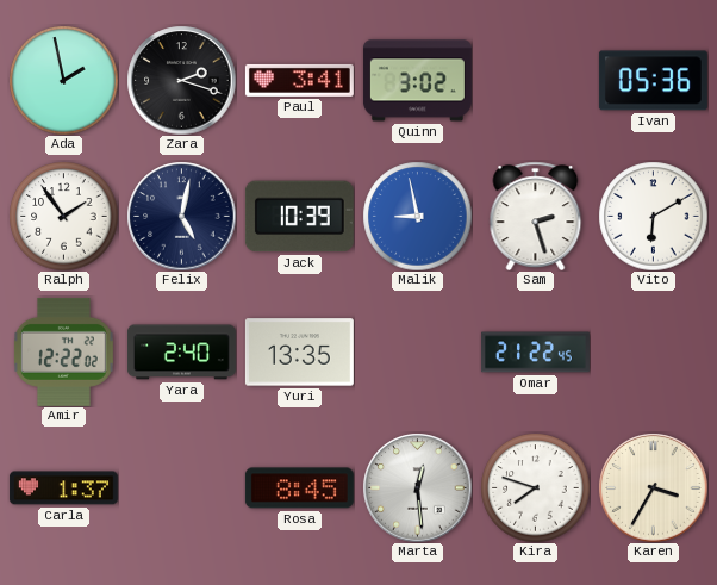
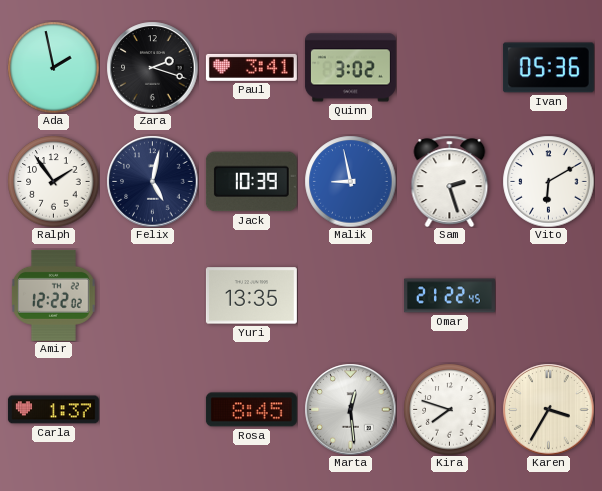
Yara: 2:40 -> none (181, 353)
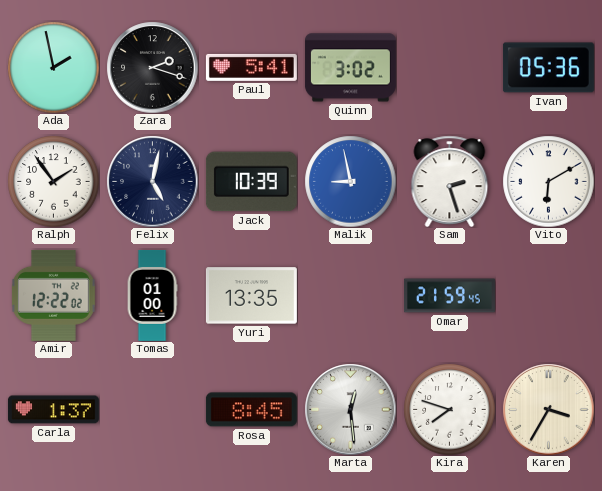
Paul: 3:41 -> 5:41 (251, 67)
Tomas: none -> 01:00 (152, 295)
Omar: 21:22 -> 21:59 (449, 296)
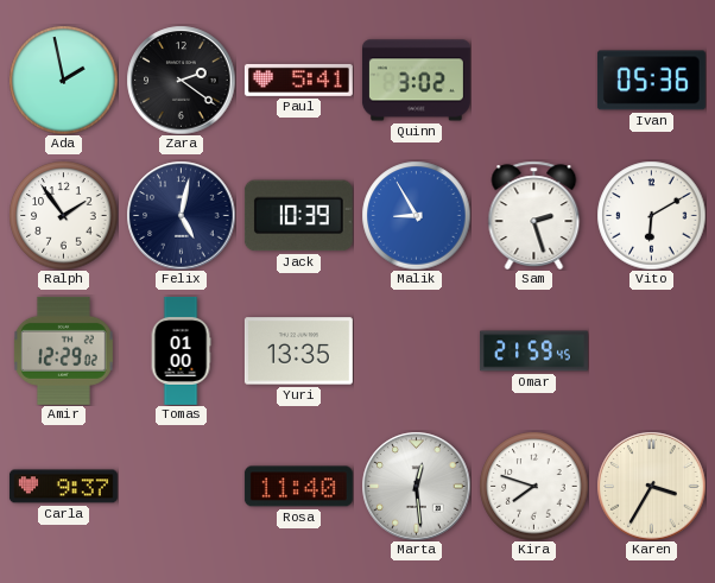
Zara: 2:18 -> 2:21 (181, 80)
Malik: 8:58 -> 8:55 (416, 215)
Amir: 12:22 -> 12:29 (63, 350)
Carla: 1:37 -> 9:37 (63, 487)
Rosa: 8:45 -> 11:40 (298, 487)
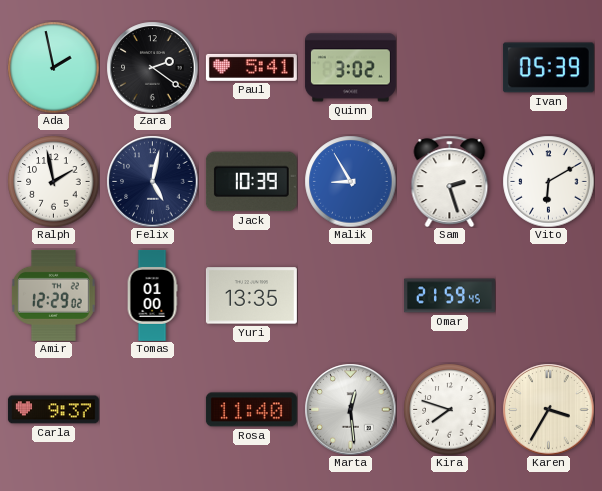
Ivan: 05:36 -> 05:39 (548, 68)
Ralph: 1:54 -> 1:58 (53, 181)
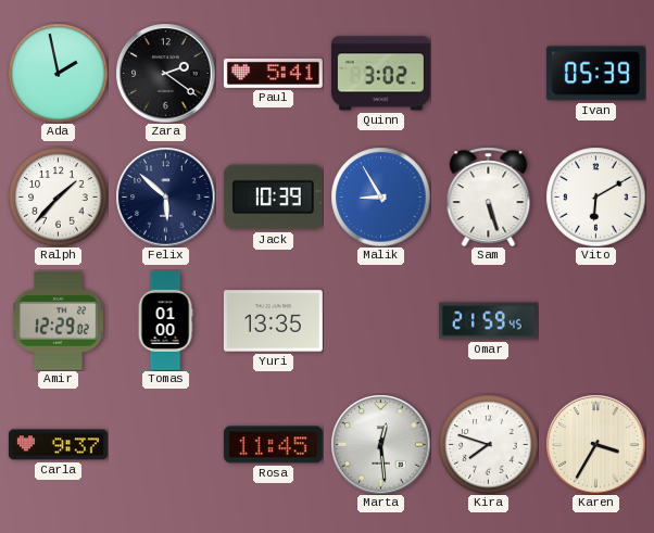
Ralph: 1:58 -> 1:37 (58, 196)
Felix: 5:02 -> 5:52 (165, 196)
Sam: 2:27 -> 5:27 (489, 196)
Rosa: 11:40 -> 11:45 (273, 445)
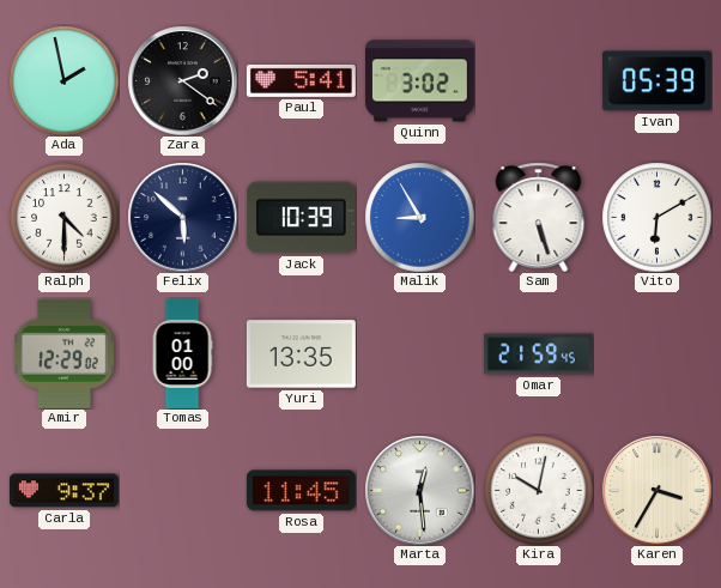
Ralph: 1:37 -> 4:30 (63, 217)
Kira: 7:48 -> 10:02 (538, 490)
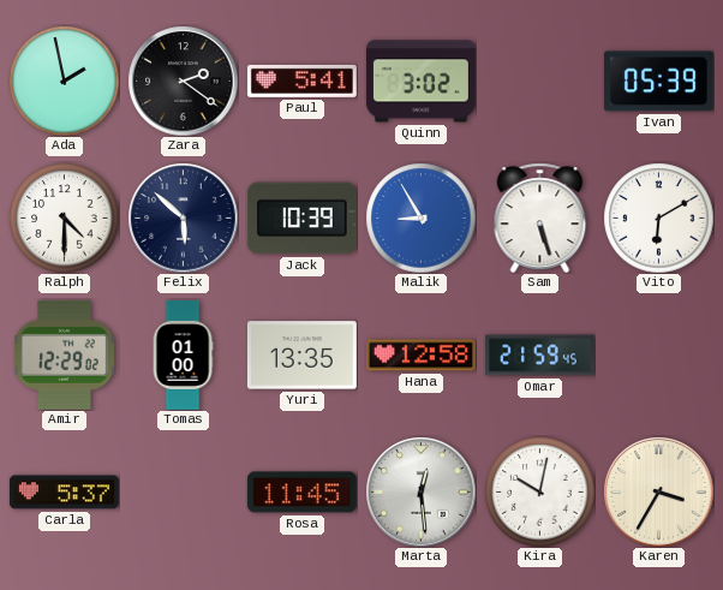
Hana: none -> 12:58 (420, 356)
Carla: 9:37 -> 5:37 (64, 493)
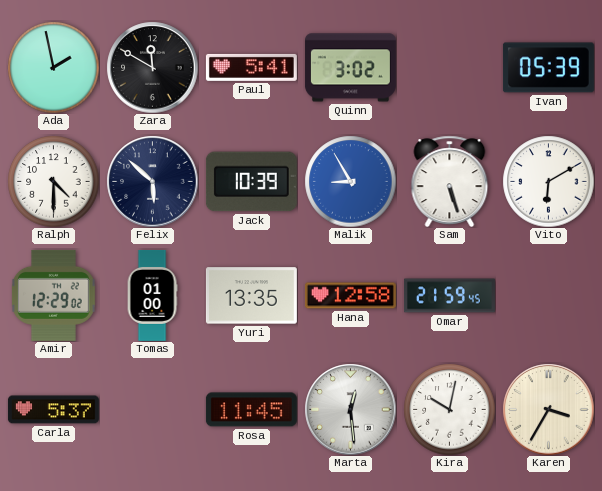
Zara: 2:21 -> 11:50 (152, 67)
